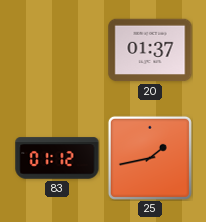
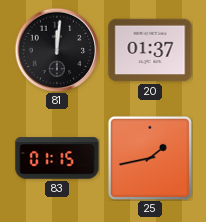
81: none -> 12:01 (57, 50)
83: 01:12 -> 01:15 (57, 158)
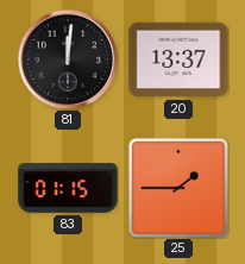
20: 01:37 -> 13:37 (178, 59)
25: 1:43 -> 1:45 (178, 188)
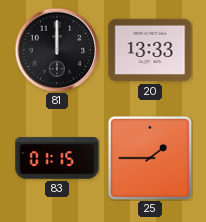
81: 12:01 -> 12:00 (57, 50)
20: 13:37 -> 13:33 (150, 50)
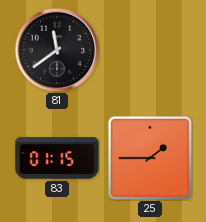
81: 12:00 -> 11:39 (57, 50)
20: 13:33 -> none (150, 50)
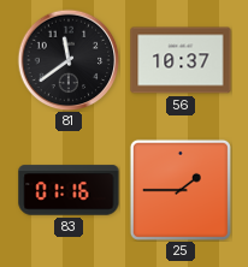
56: none -> 10:37 (181, 60)
83: 01:15 -> 01:16 (69, 190)
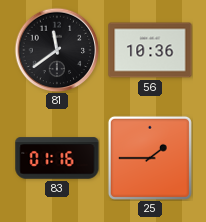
56: 10:37 -> 10:36 (150, 50)
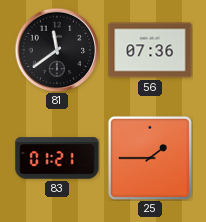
56: 10:36 -> 07:36 (150, 50)
83: 01:16 -> 01:21 (57, 158)
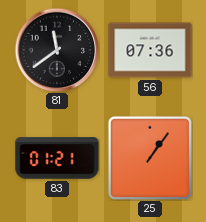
25: 1:45 -> 1:06 (150, 158)
